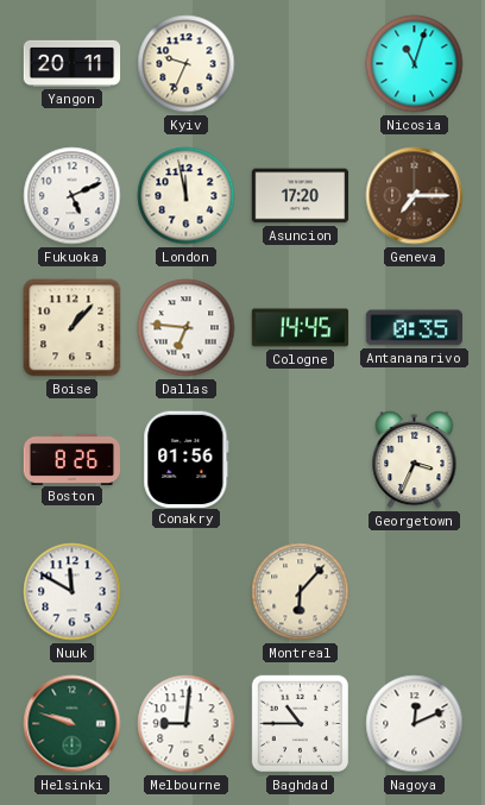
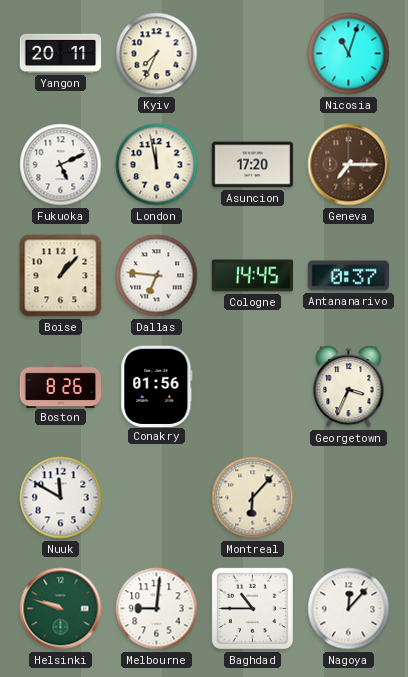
Kyiv: 9:34 -> 7:34 (157, 54)
Antananarivo: 0:35 -> 0:37 (349, 276)
Nagoya: 12:11 -> 12:07 (349, 609)
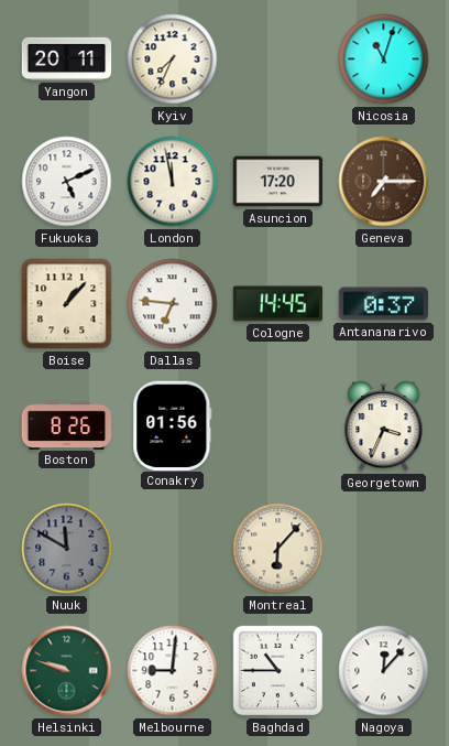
Nuuk dial: white -> grey (67, 549)
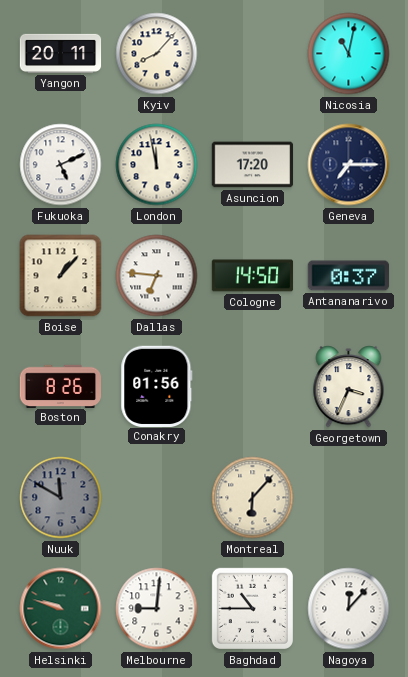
Kyiv: 7:34 -> 8:07 (157, 54)
Nicosia: 11:03 -> 11:02 (349, 54)
Geneva dial: brown -> navy (349, 165)
Cologne: 14:45 -> 14:50 (253, 276)
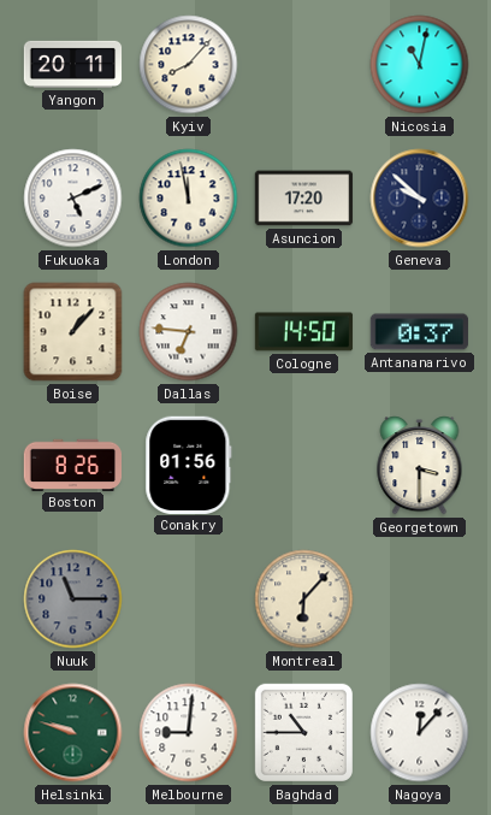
Geneva: 7:15 -> 9:52 (420, 199)
Georgetown: 3:34 -> 3:30 (420, 466)
Nuuk: 11:50 -> 11:15 (73, 600)
